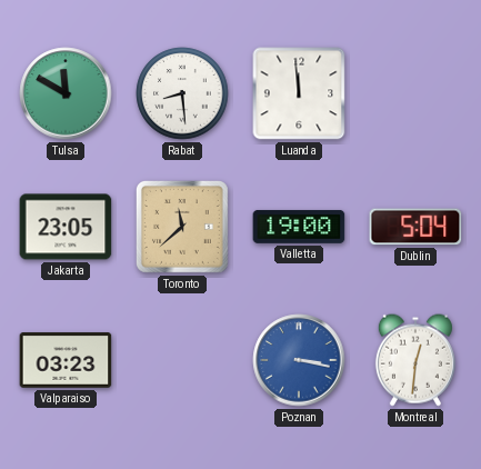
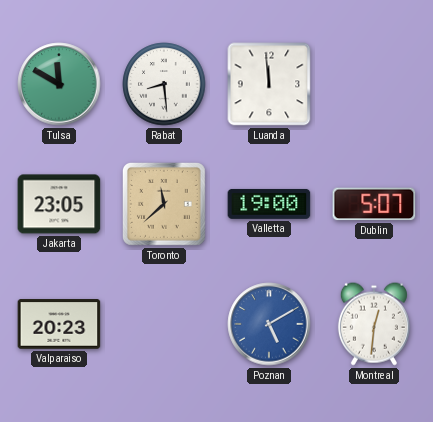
Dublin: 5:04 -> 5:07 (374, 204)
Valparaiso: 03:23 -> 20:23 (59, 324)
Poznan: 3:17 -> 5:10 (269, 324)
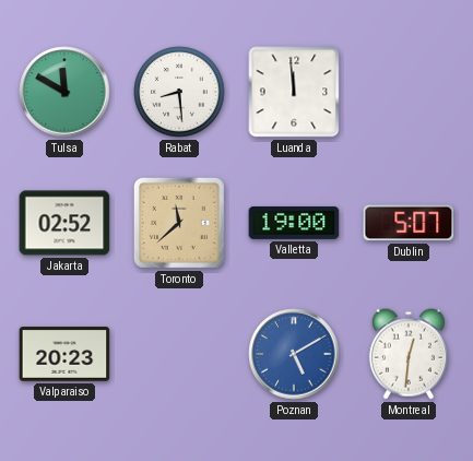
Jakarta: 23:05 -> 02:52 (64, 223)
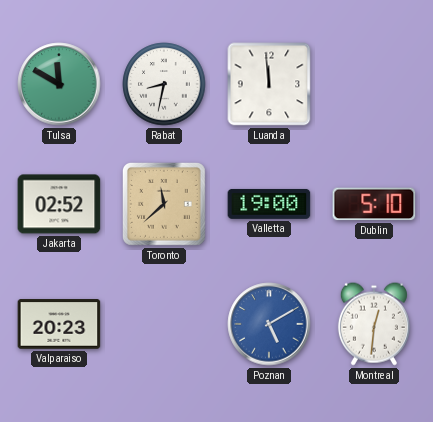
Rabat: 8:29 -> 8:32 (164, 84)
Dublin: 5:07 -> 5:10 (374, 204)
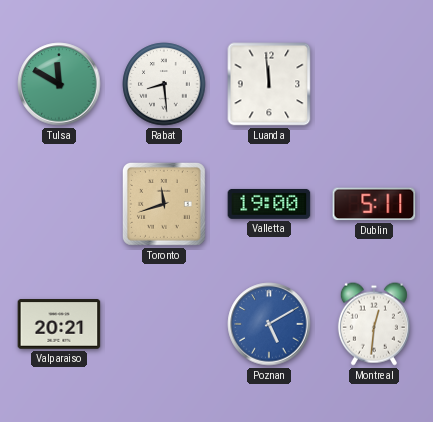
Rabat: 8:32 -> 8:29 (164, 84)
Jakarta: 02:52 -> none (59, 204)
Toronto: 11:38 -> 11:42 (164, 204)
Dublin: 5:10 -> 5:11 (374, 204)
Valparaiso: 20:23 -> 20:21 (59, 324)
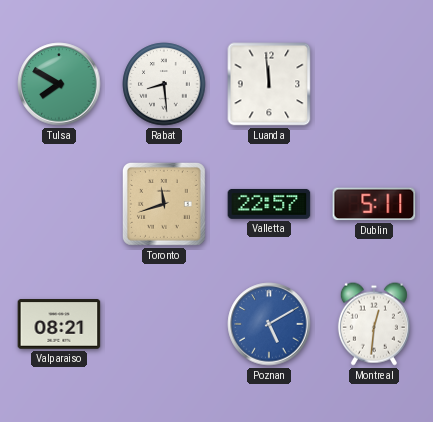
Tulsa: 11:50 -> 7:50 (59, 84)
Valletta: 19:00 -> 22:57 (269, 204)
Valparaiso: 20:21 -> 08:21 (59, 324)
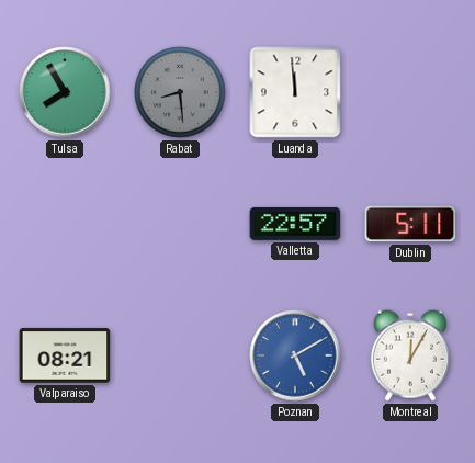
Tulsa: 7:50 -> 7:55 (65, 92)
Rabat dial: white -> grey (180, 92)
Toronto: 11:42 -> none (164, 204)
Montreal: 12:31 -> 12:05 (410, 355)
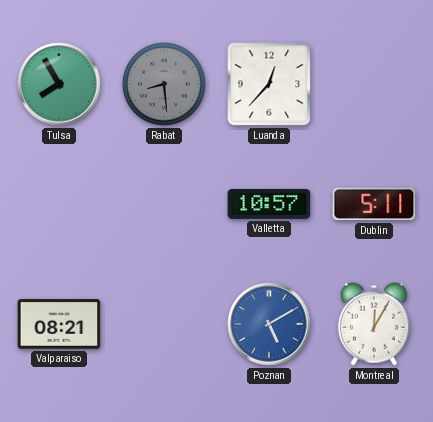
Luanda: 11:59 -> 12:37 (269, 84)
Valletta: 22:57 -> 10:57 (269, 204)
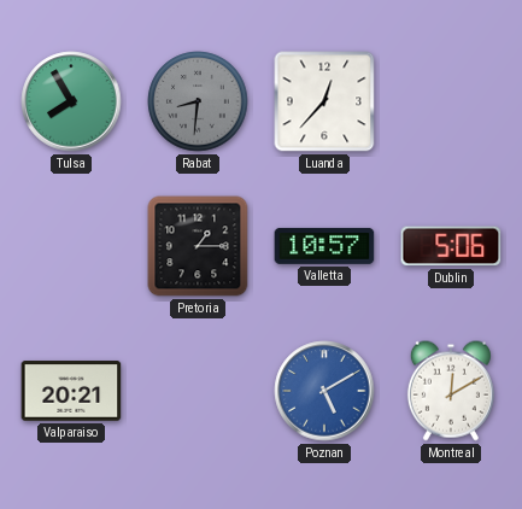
Rabat: 8:29 -> 8:31 (198, 101)
Pretoria: none -> 1:15 (198, 246)
Dublin: 5:11 -> 5:06 (451, 246)
Valparaiso: 08:21 -> 20:21 (71, 391)
Montreal: 12:05 -> 12:10 (451, 391)
